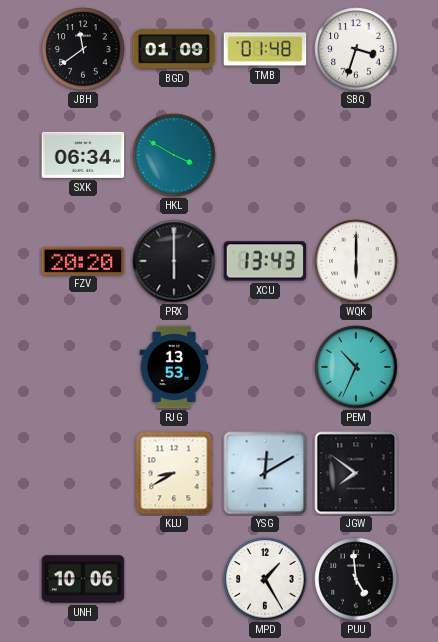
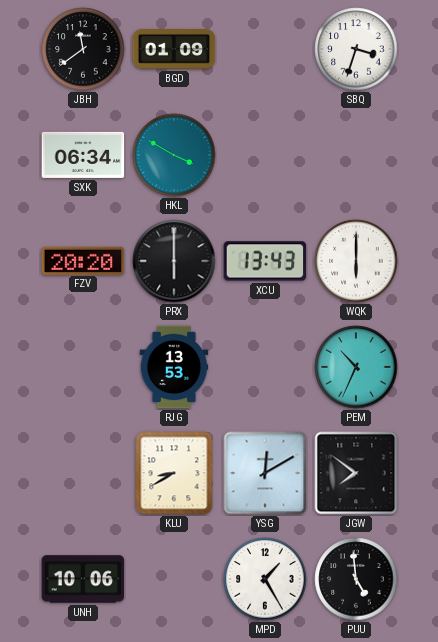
TMB: 01:48 -> none (265, 49)
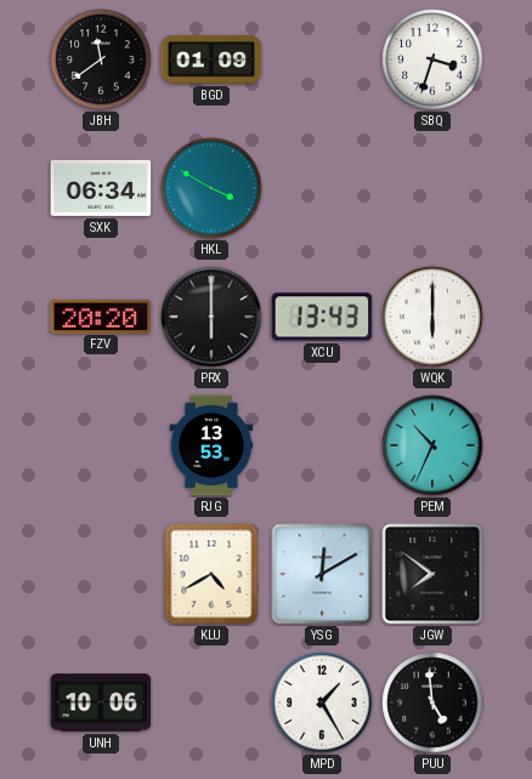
KLU: 8:40 -> 4:40 (211, 574)
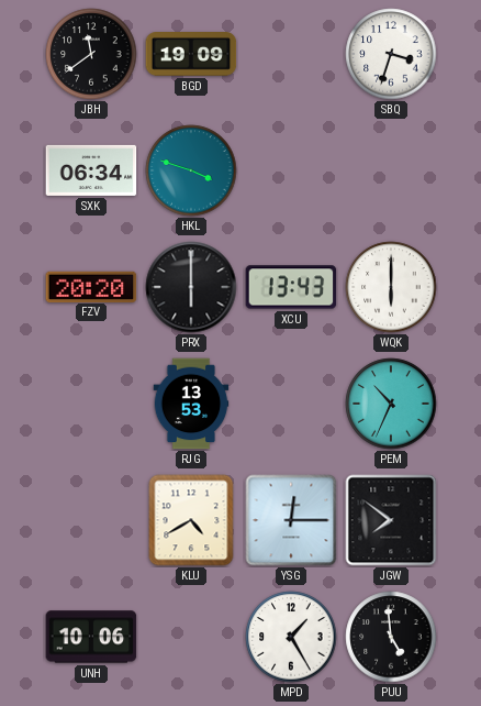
BGD: 01:09 -> 19:09 (191, 55)
HKL: 3:50 -> 3:48 (191, 170)
YSG: 12:10 -> 12:15 (291, 520)
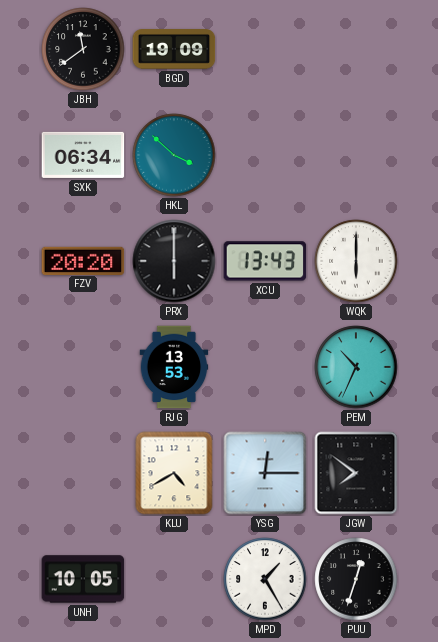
SBQ: 3:33 -> none (391, 54)
HKL: 3:48 -> 3:52 (174, 155)
UNH: 10:06 -> 10:05 (83, 579)
PUU: 4:59 -> 12:33 (356, 579)
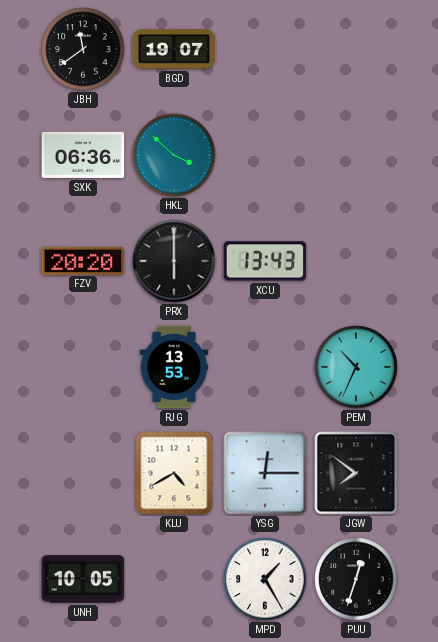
BGD: 19:09 -> 19:07 (174, 50)
SXK: 06:34 -> 06:36 (83, 155)
WQK: 6:00 -> none (356, 261)
